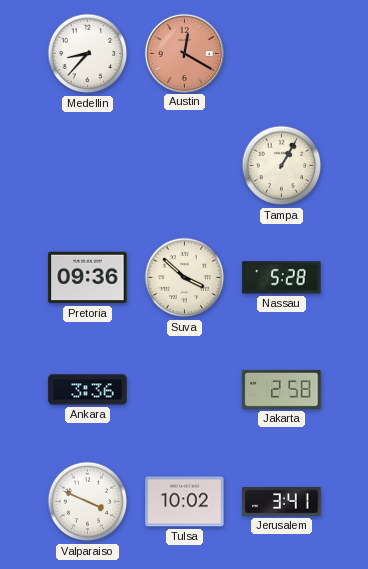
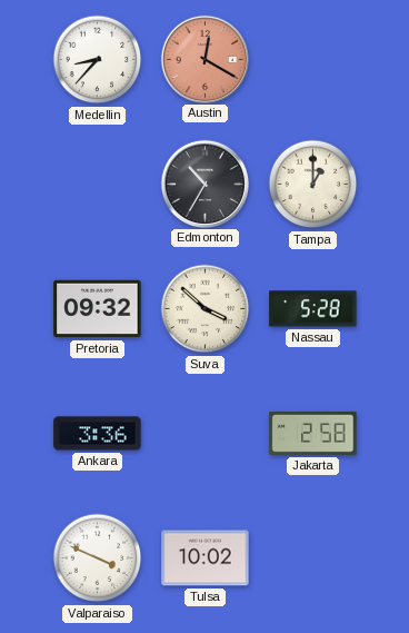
Edmonton: none -> 10:35 (205, 184)
Tampa: 1:05 -> 1:00 (313, 185)
Pretoria: 09:36 -> 09:32 (98, 309)
Jerusalem: 3:41 -> none (282, 502)
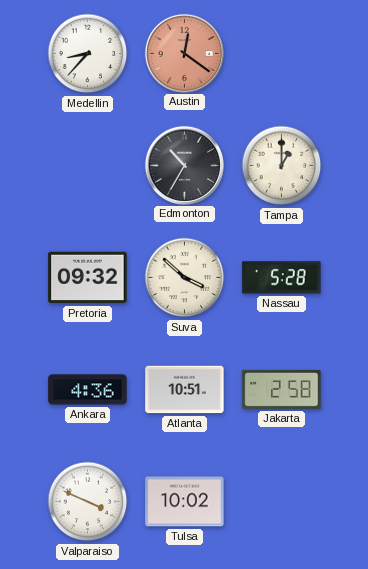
Austin: 12:20 -> 12:21 (184, 53)
Ankara: 3:36 -> 4:36 (88, 390)
Atlanta: none -> 10:51 (185, 390)
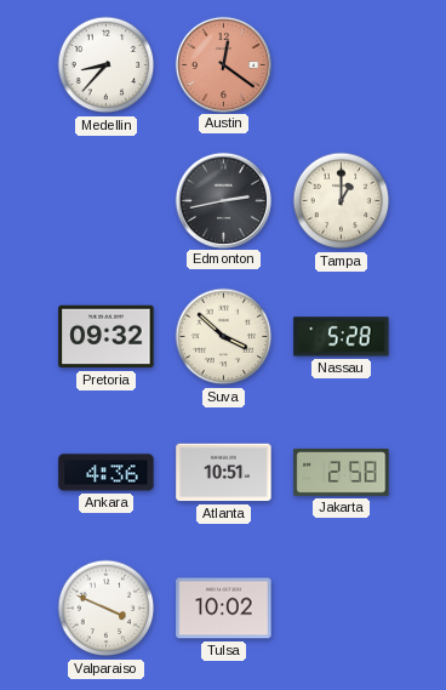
Edmonton: 10:35 -> 2:43 (223, 200)
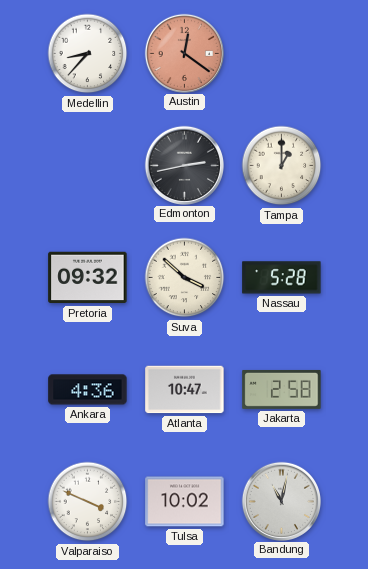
Atlanta: 10:51 -> 10:47 (185, 390)
Bandung: none -> 11:02 (281, 501)
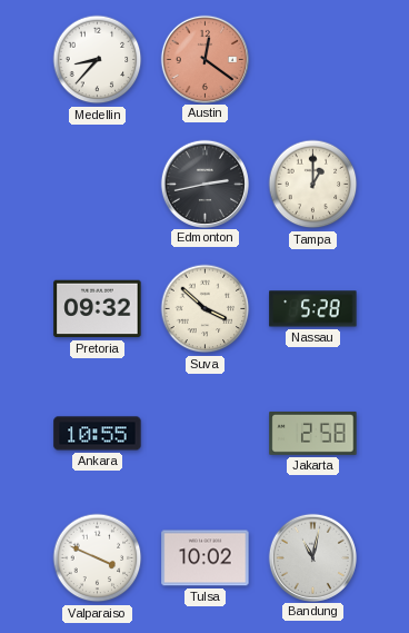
Ankara: 4:36 -> 10:55 (98, 434)
Atlanta: 10:47 -> none (185, 390)
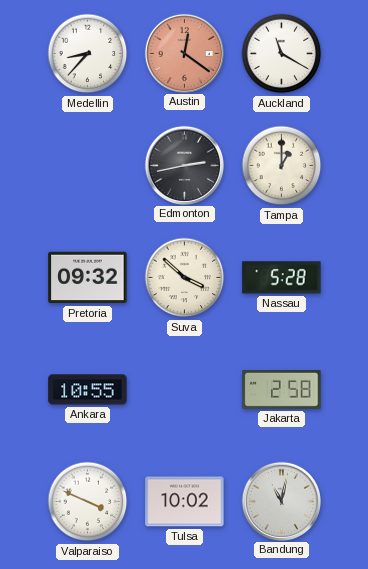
Auckland: none -> 11:20 (282, 54)
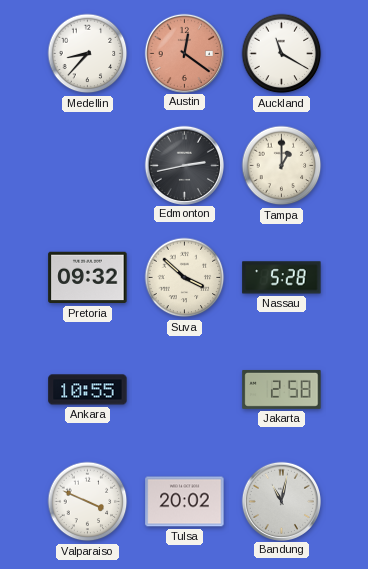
Tulsa: 10:02 -> 20:02 (185, 502)
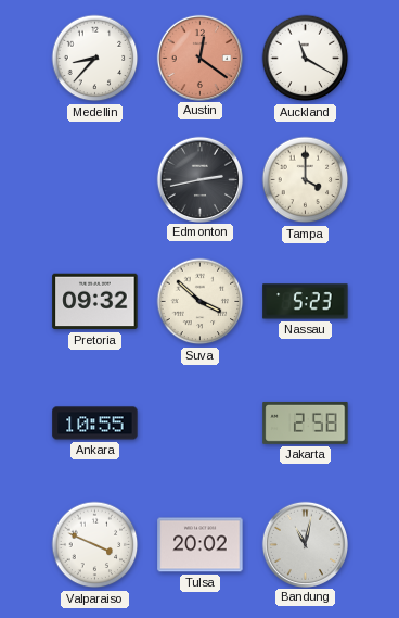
Tampa: 1:00 -> 4:00 (306, 180)
Nassau: 5:28 -> 5:23 (306, 302)
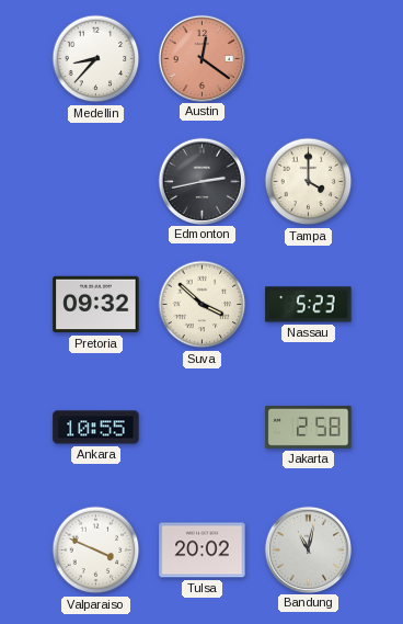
Auckland: 11:20 -> none (306, 59)
